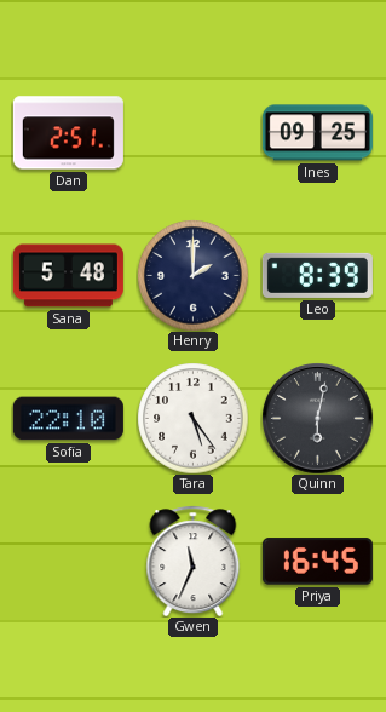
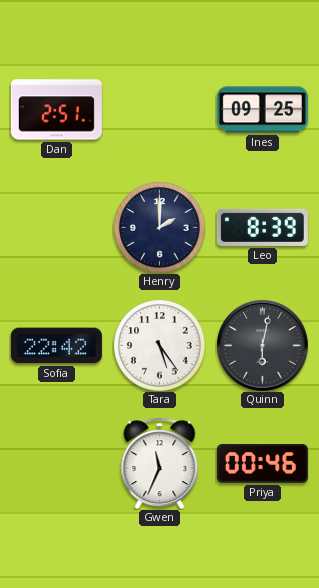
Sana: 5:48 -> none (68, 276)
Sofia: 22:10 -> 22:42 (56, 346)
Priya: 16:45 -> 00:46 (262, 464)
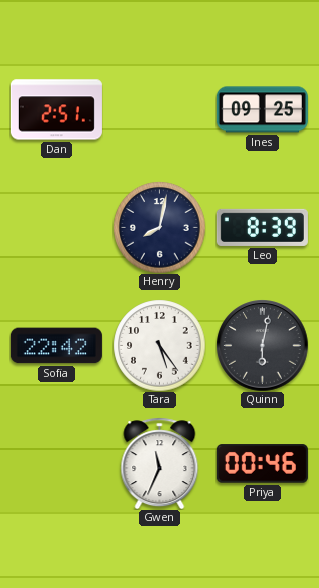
Henry: 2:00 -> 8:02 (159, 227)
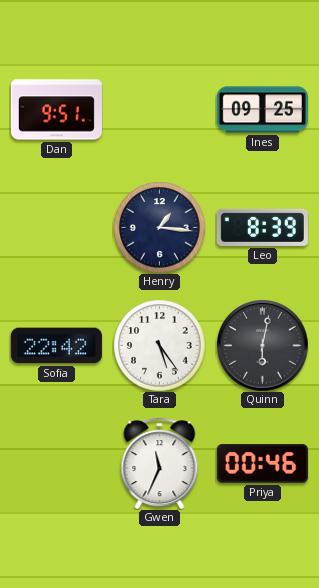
Dan: 2:51 -> 9:51 (56, 110)
Henry: 8:02 -> 1:16 (159, 227)
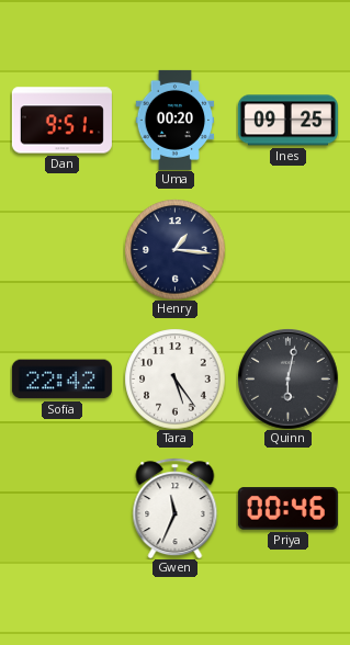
Uma: none -> 00:20 (176, 120)
Leo: 8:39 -> none (262, 227)
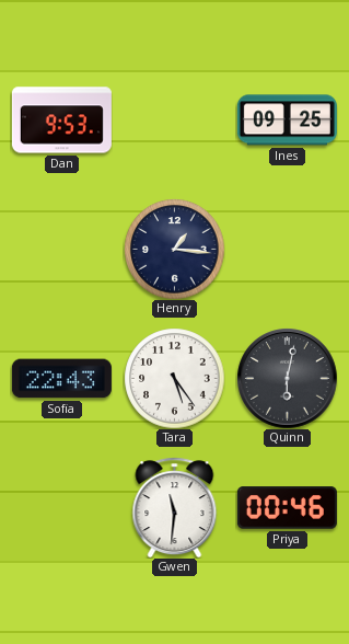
Dan: 9:51 -> 9:53 (61, 120)
Uma: 00:20 -> none (176, 120)
Sofia: 22:42 -> 22:43 (61, 379)
Gwen: 11:34 -> 11:31 (175, 507)
